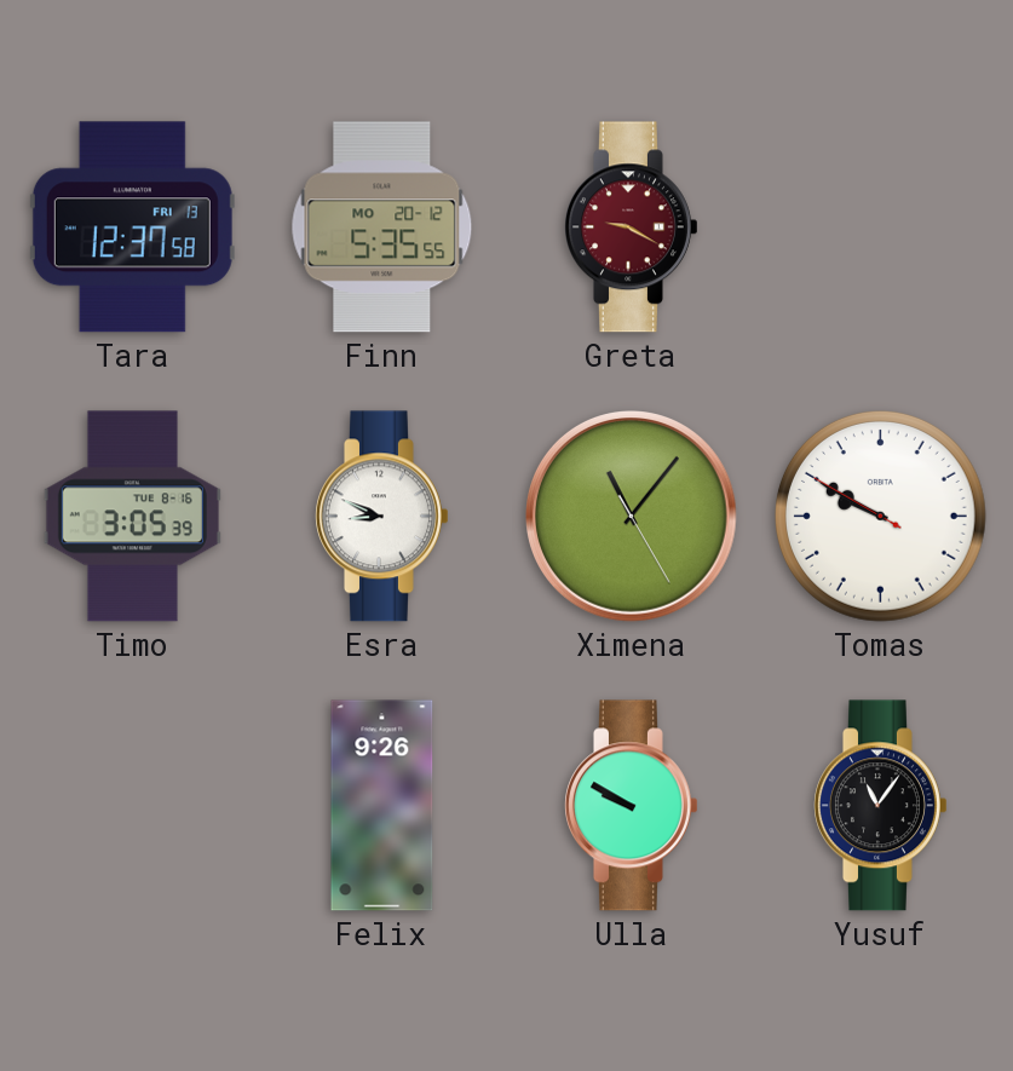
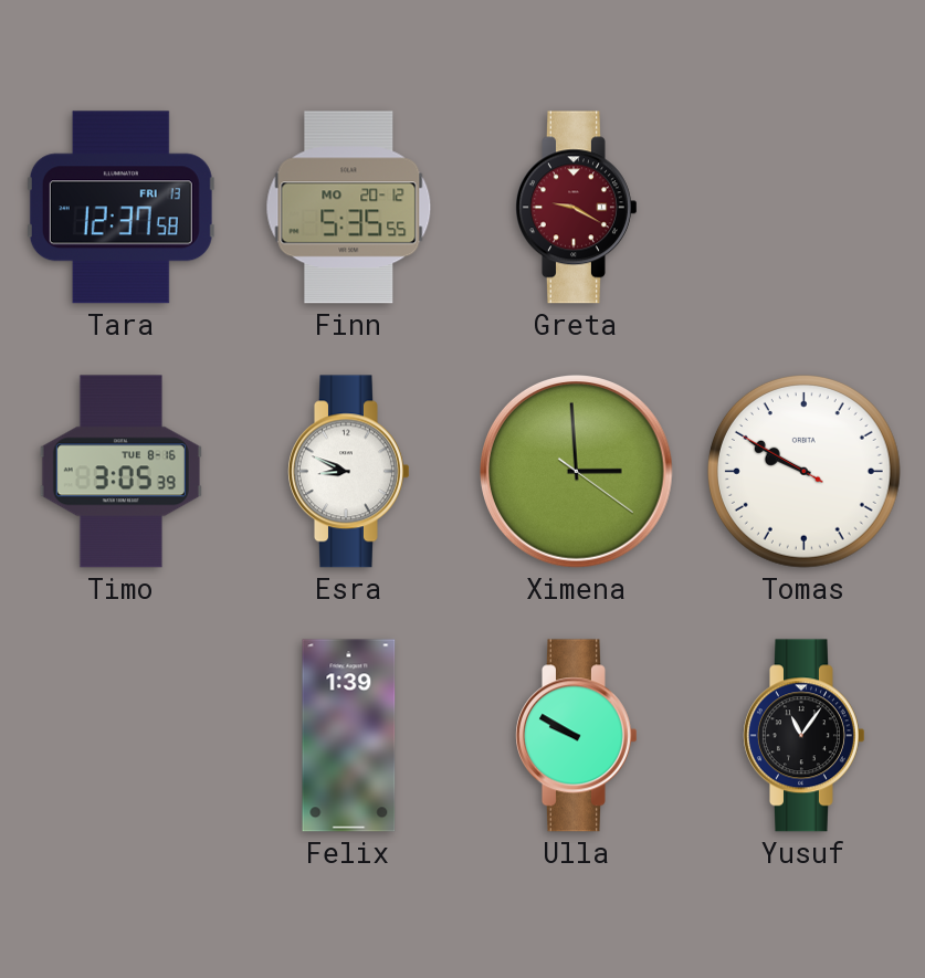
Ximena: 11:06 -> 2:59 (577, 472)
Felix: 9:26 -> 1:39 (349, 736)
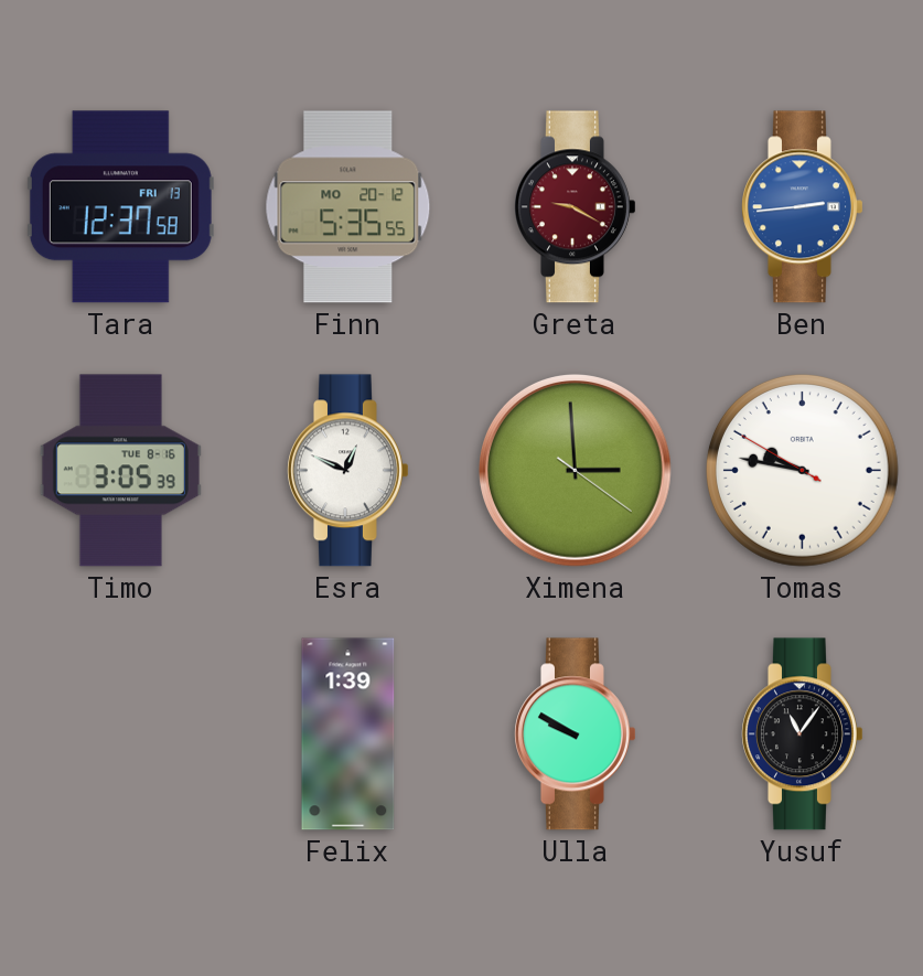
Ben: none -> 2:44 (803, 207)
Esra: 8:49 -> 12:49 (348, 471)
Tomas: 9:49 -> 9:46 (802, 470)
